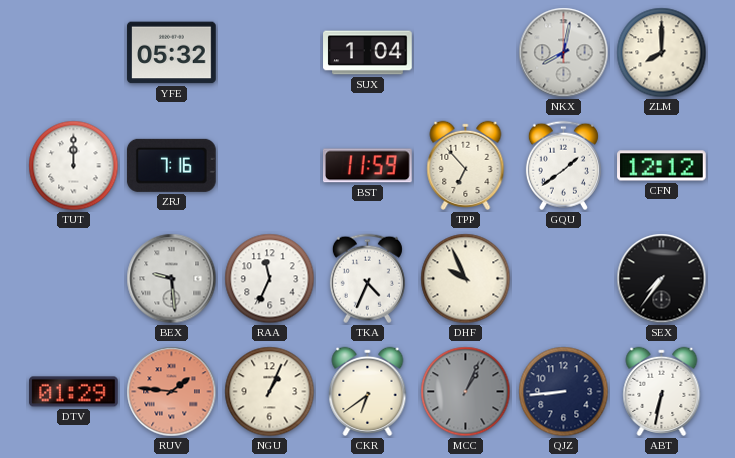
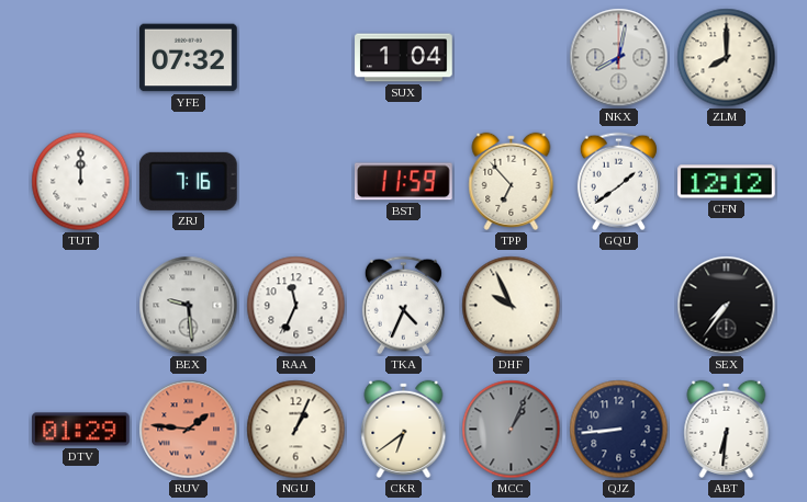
YFE: 05:32 -> 07:32 (189, 58)
ABT: 6:32 -> 6:31 (727, 429)
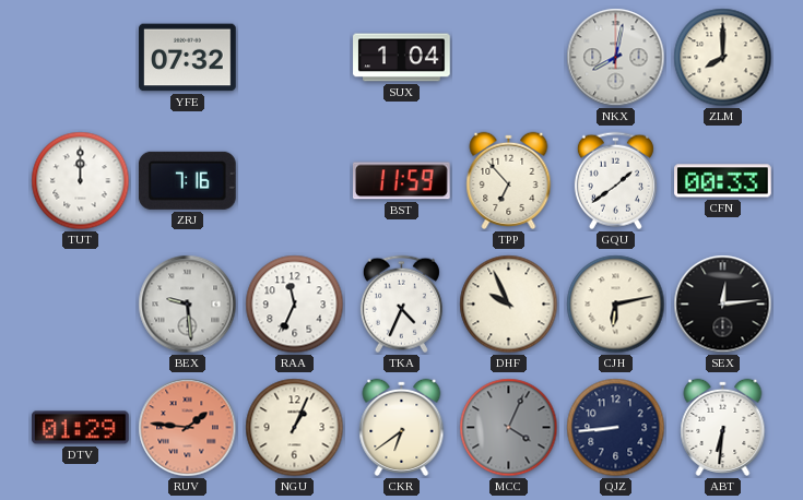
CFN: 12:12 -> 00:33 (723, 181)
CJH: none -> 6:13 (616, 305)
SEX: 7:36 -> 12:14 (723, 305)
MCC: 1:04 -> 4:04 (509, 428)
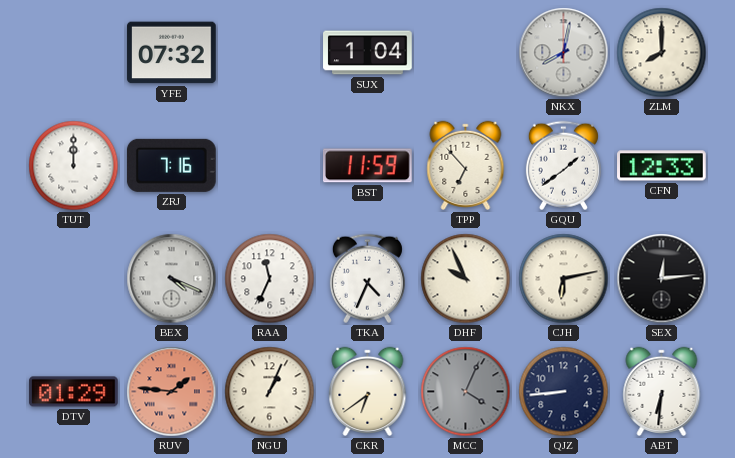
CFN: 00:33 -> 12:33 (662, 166)
BEX: 9:29 -> 4:19 (172, 279)
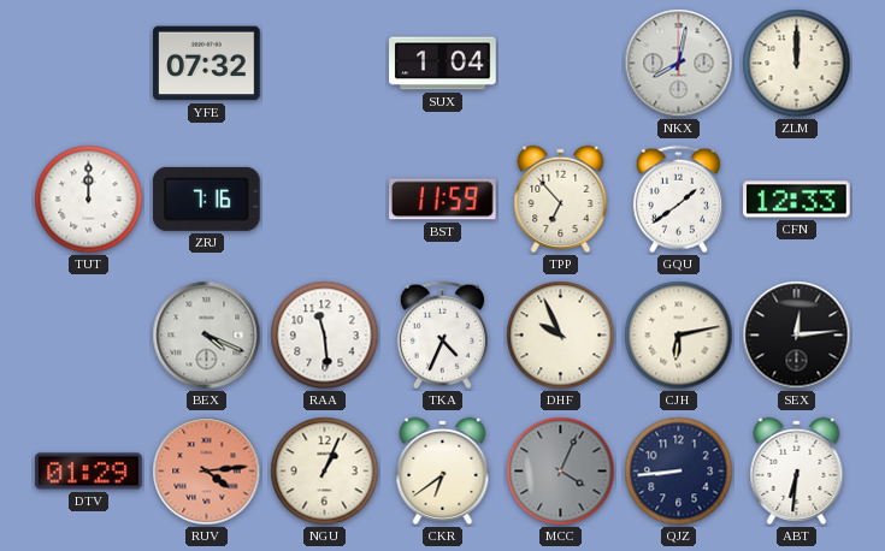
ZLM: 8:00 -> 12:00 (797, 64)
RAA: 11:34 -> 11:29 (325, 336)
RUV: 1:46 -> 4:14 (207, 472)
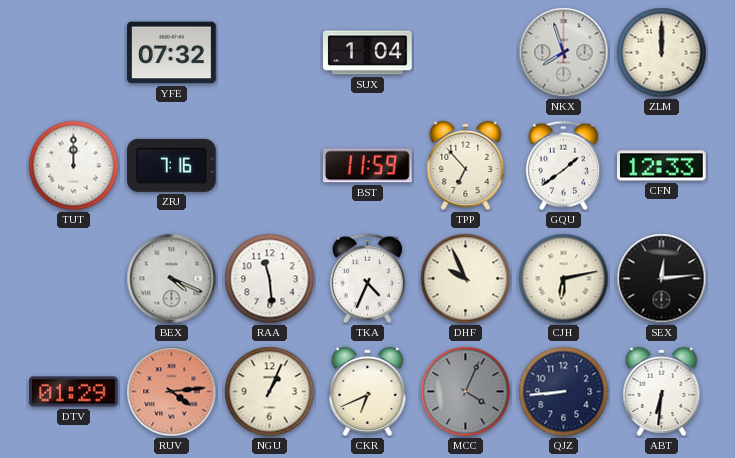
NKX: 8:02 -> 7:57 (564, 53)
CKR: 6:39 -> 6:41 (368, 391)
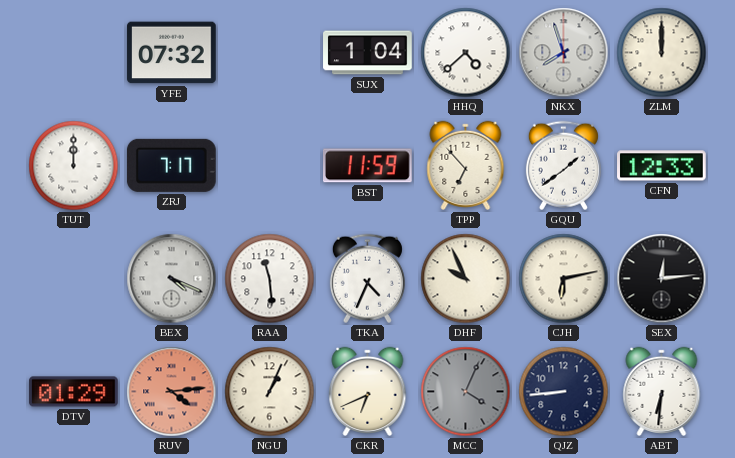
HHQ: none -> 4:38 (466, 53)
ZRJ: 7:16 -> 7:17 (171, 165)
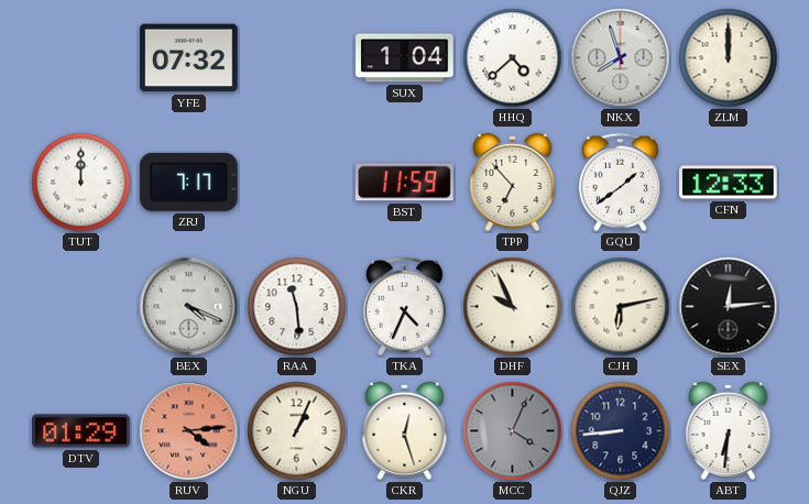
CKR: 6:41 -> 12:27 (405, 430)
